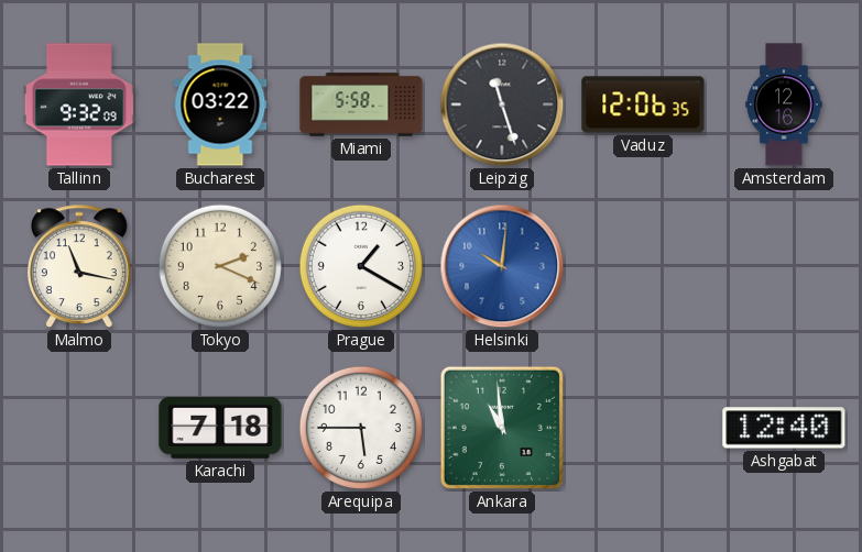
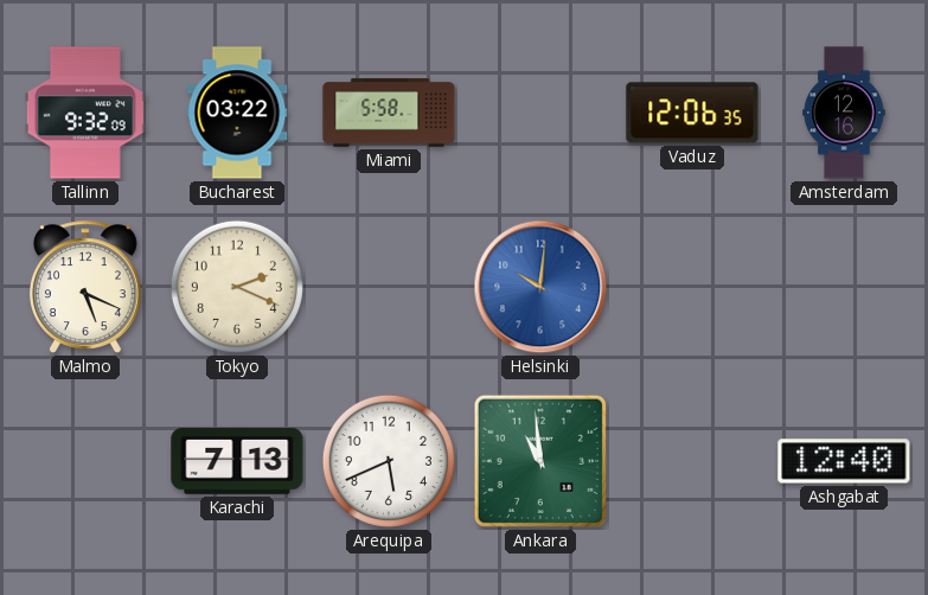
Leipzig: 11:27 -> none (502, 104)
Malmo: 11:17 -> 5:19 (85, 287)
Prague: 1:20 -> none (361, 266)
Karachi: 7:18 -> 7:13 (237, 461)
Arequipa: 5:45 -> 5:41 (389, 461)
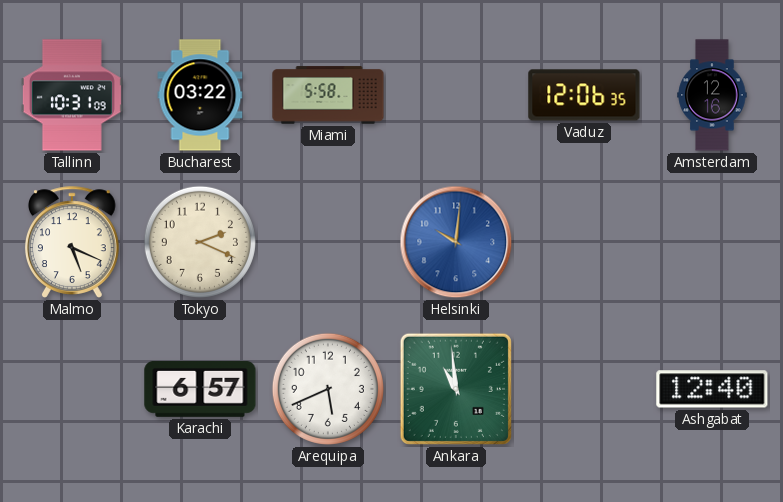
Tallinn: 9:32 -> 10:31 (72, 95)
Karachi: 7:13 -> 6:57 (200, 389)
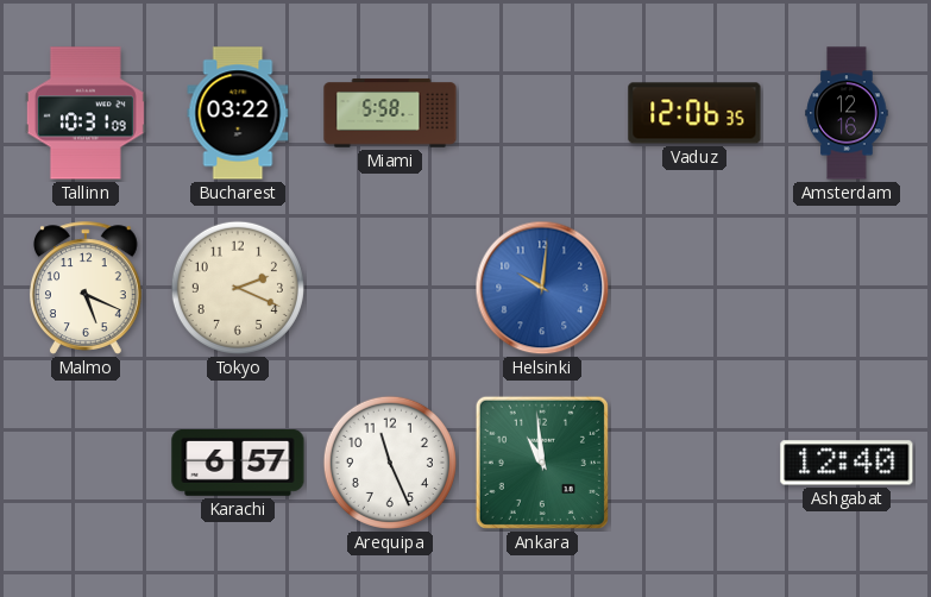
Arequipa: 5:41 -> 11:26 (390, 463)
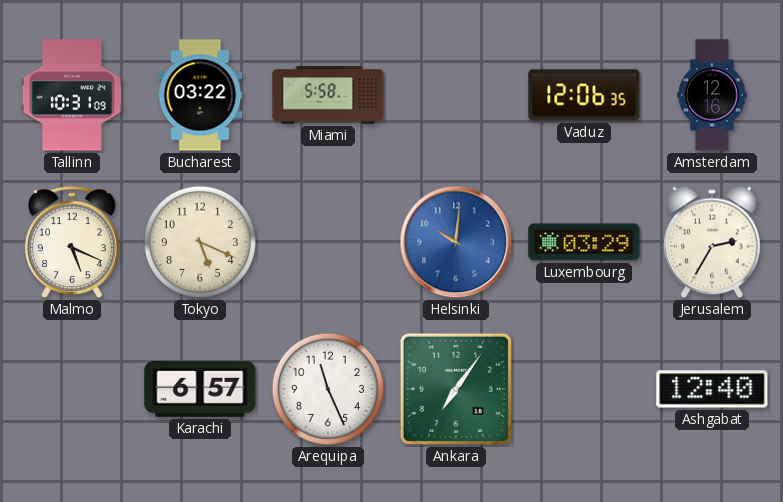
Tokyo: 2:19 -> 5:19 (200, 242)
Luxembourg: none -> 03:29 (584, 242)
Jerusalem: none -> 2:35 (712, 242)
Ankara: 10:59 -> 7:06 (456, 389)
